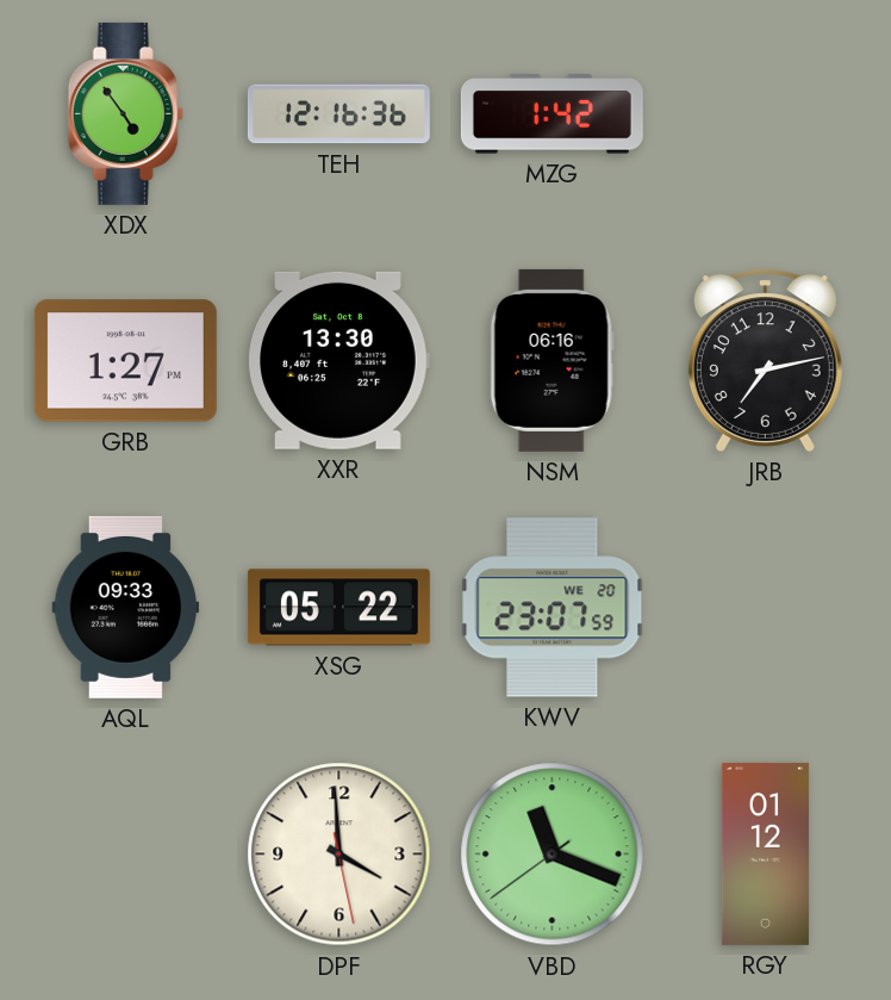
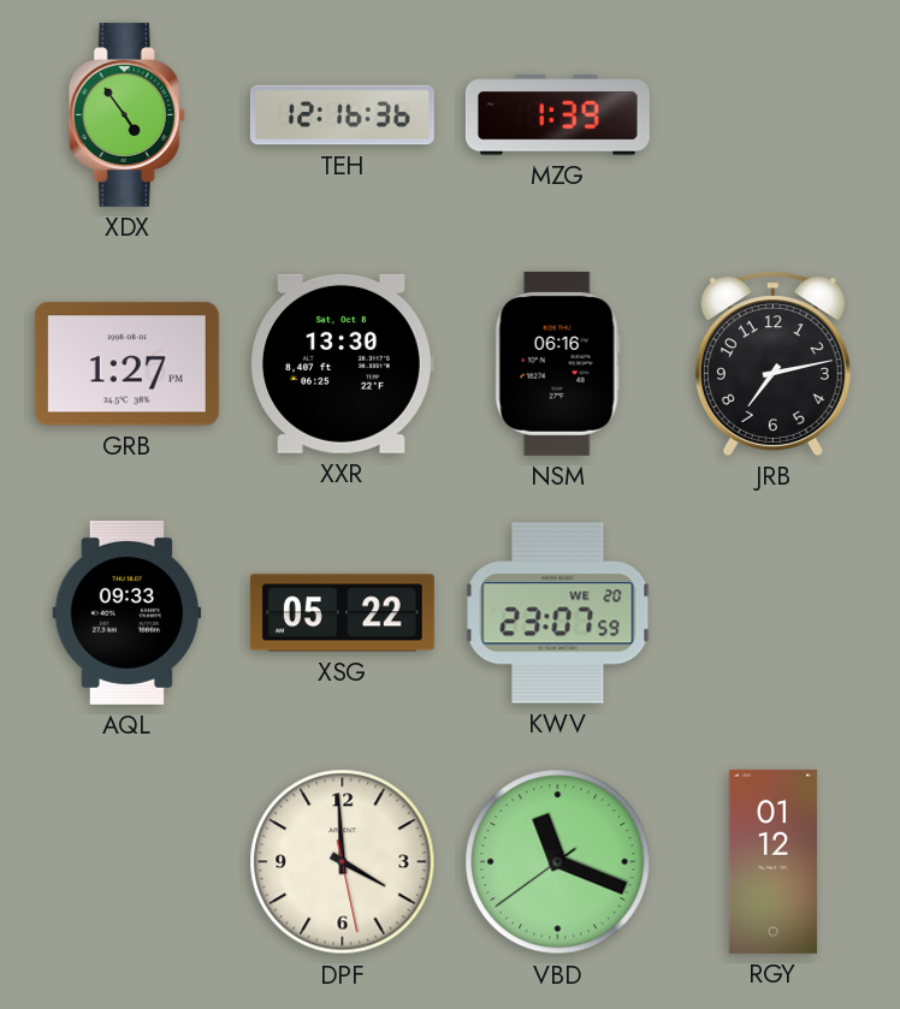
MZG: 1:42 -> 1:39 (557, 115)
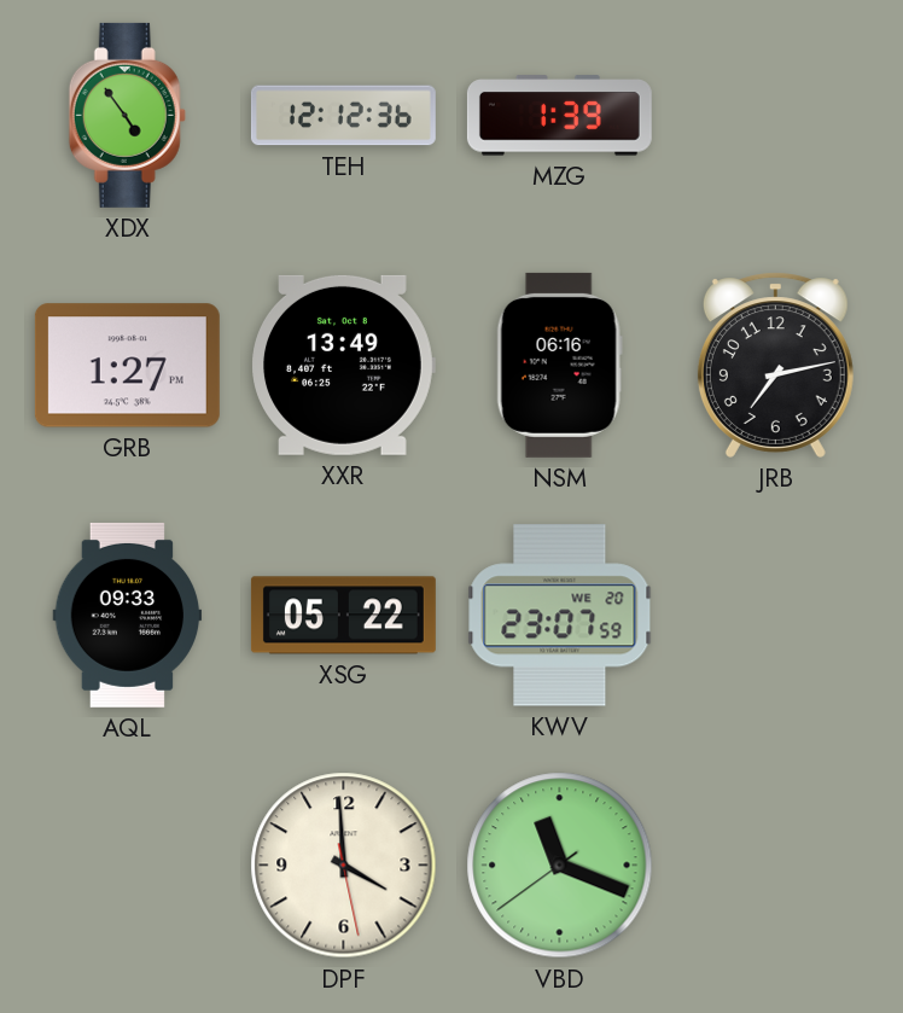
TEH: 12:16 -> 12:12 (343, 116)
XXR: 13:30 -> 13:49 (343, 365)
RGY: 01:12 -> none (772, 861)
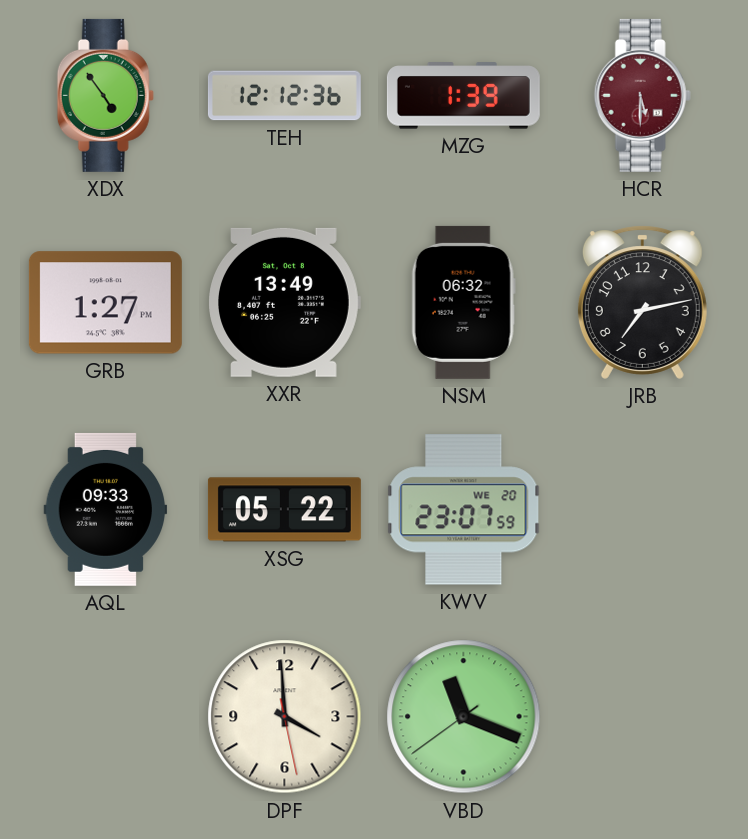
HCR: none -> 5:30 (642, 95)
NSM: 06:16 -> 06:32 (463, 302)
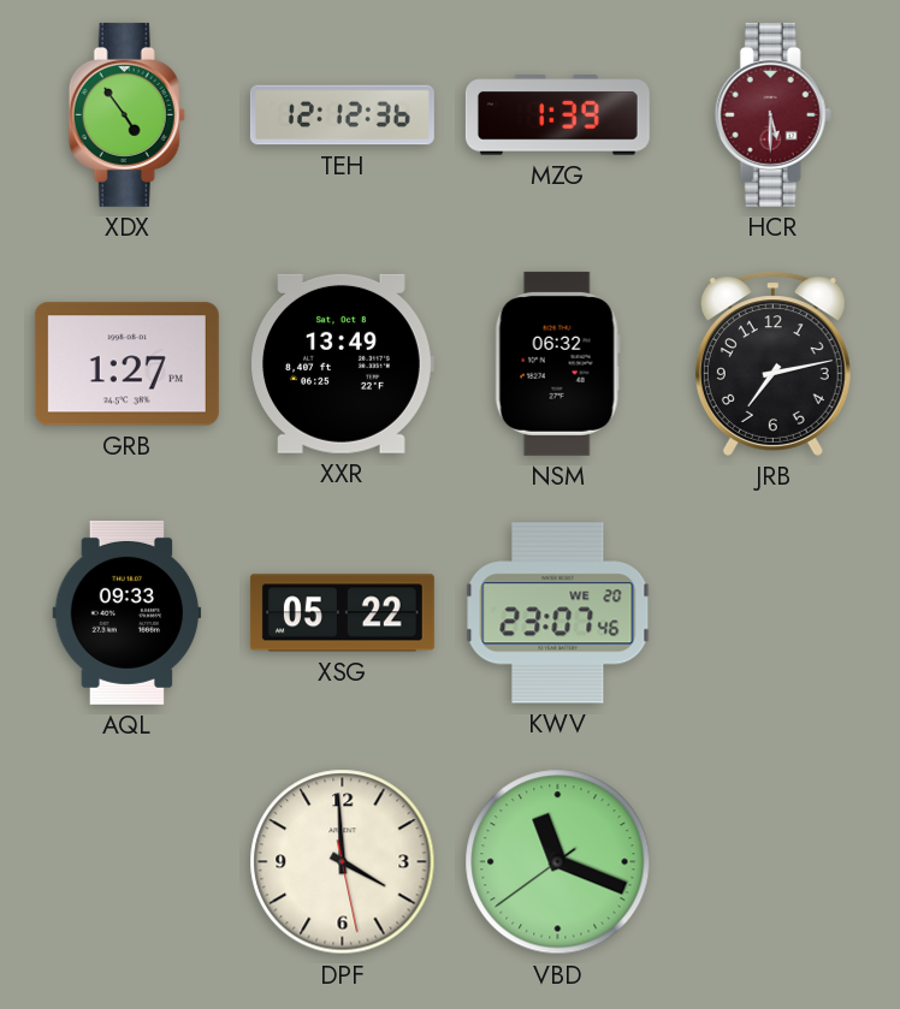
KWV: 23:07:59 -> 23:07:46 (558, 613)
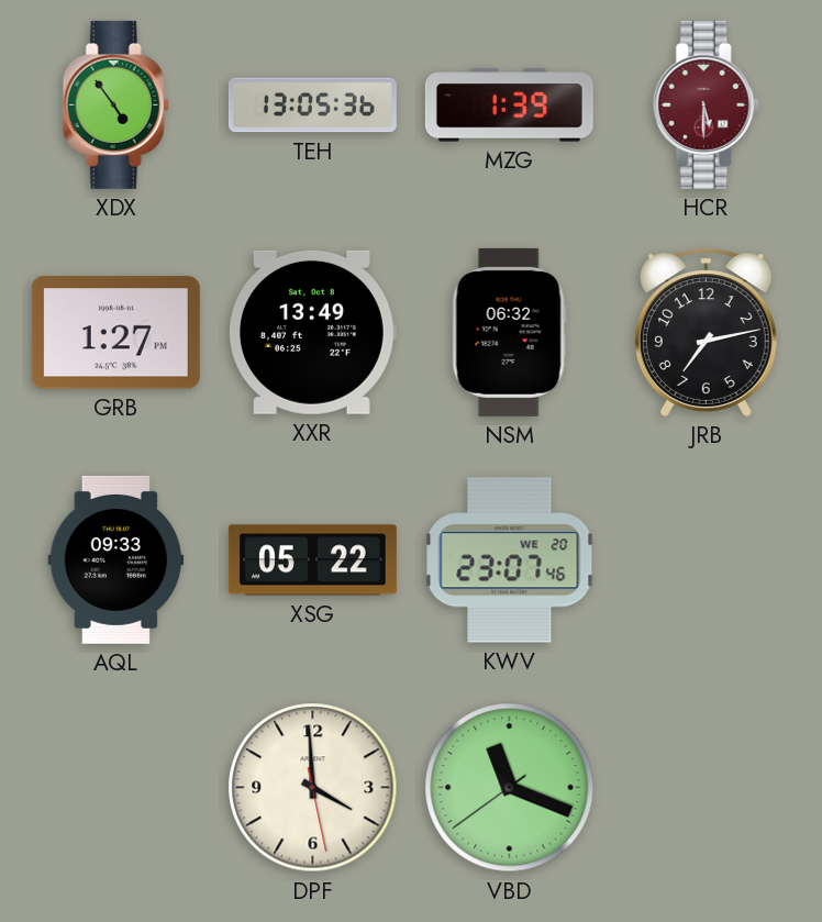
TEH: 12:12 -> 13:05 (312, 105)
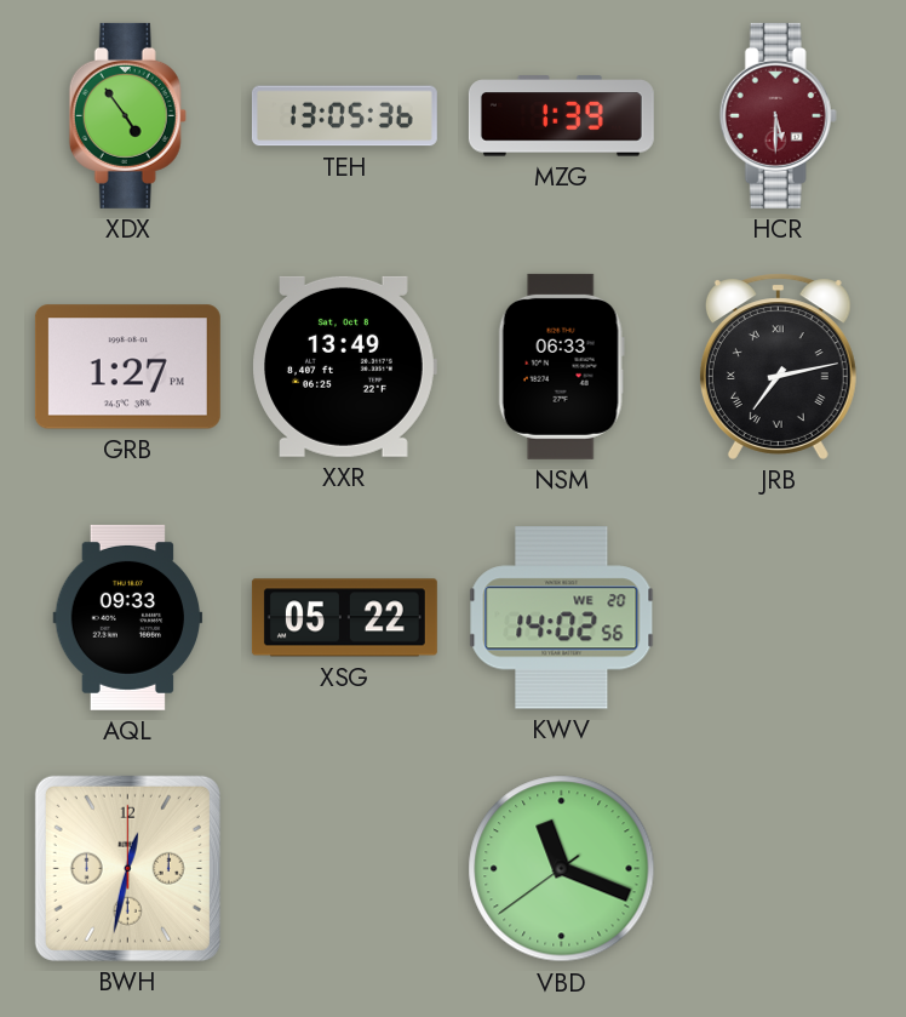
NSM: 06:32 -> 06:33 (561, 366)
JRB numerals: Arabic -> Roman (778, 366)
KWV: 23:07 -> 14:02 (562, 618)
BWH: none -> 12:32 (127, 868)
DPF: 3:59 -> none (313, 788)
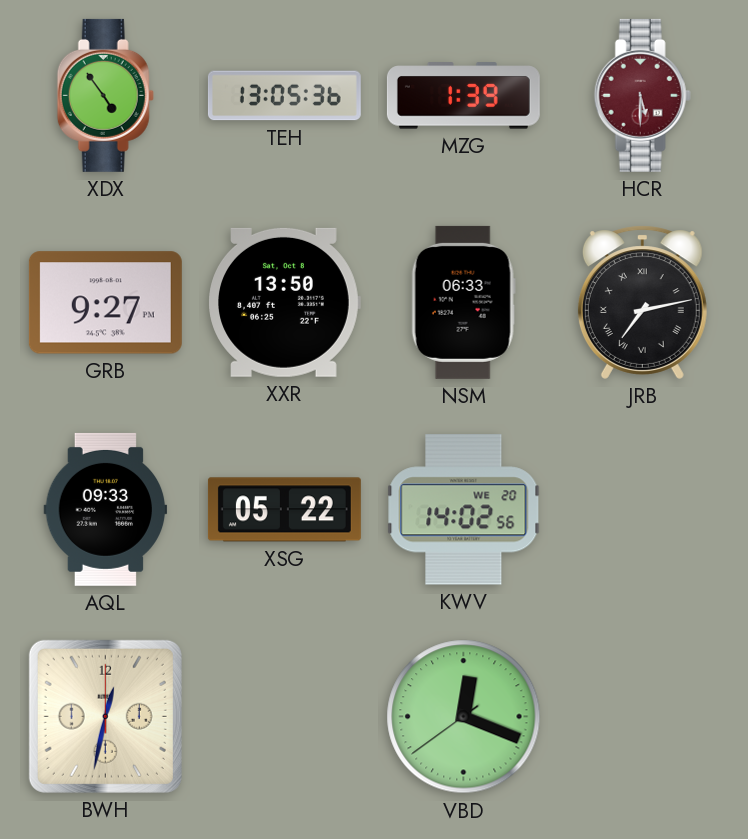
GRB: 1:27 -> 9:27 (105, 303)
XXR: 13:49 -> 13:50 (284, 302)
VBD: 11:18 -> 12:18 (464, 717)
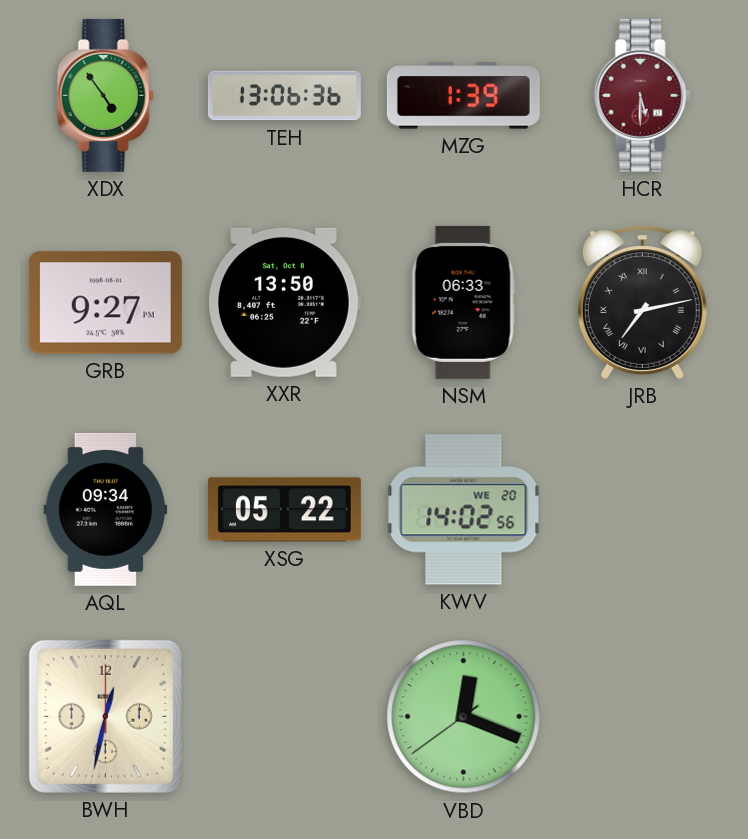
TEH: 13:05 -> 13:06 (284, 96)
AQL: 09:33 -> 09:34 (106, 509)
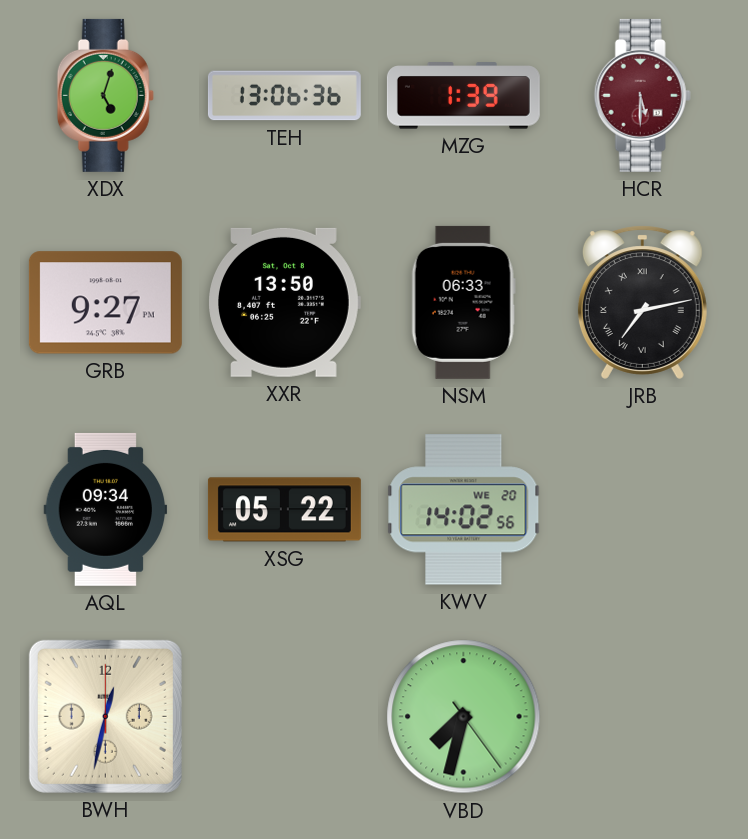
XDX: 4:54 -> 5:03 (105, 95)
VBD: 12:18 -> 7:32 (464, 717)
